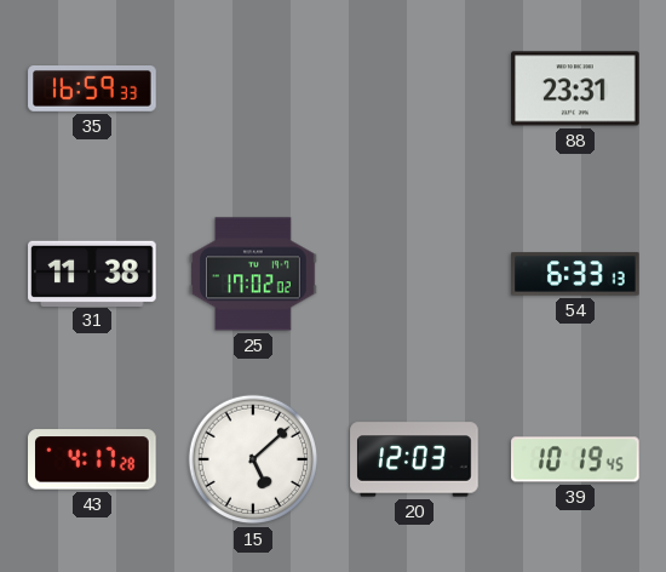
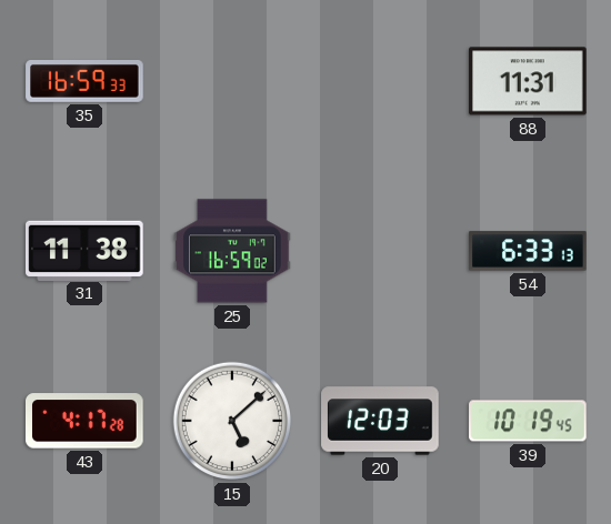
88: 23:31 -> 11:31 (528, 81)
25: 17:02 -> 16:59 (232, 251)
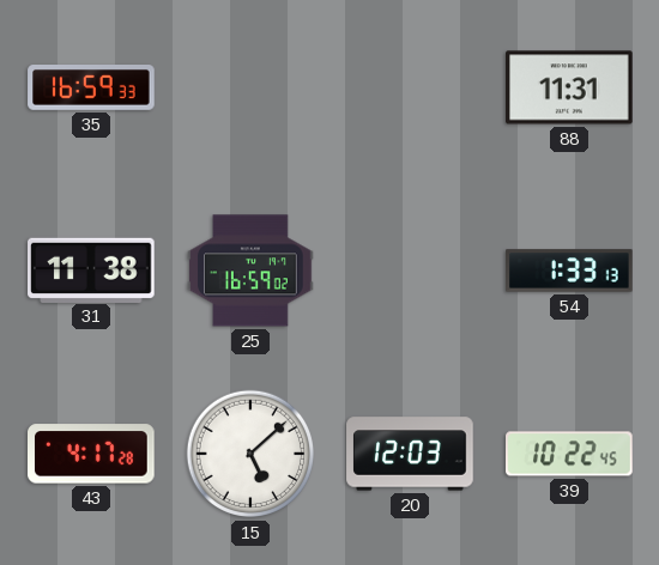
54: 6:33 -> 1:33 (569, 271)
39: 10:19 -> 10:22 (569, 454)
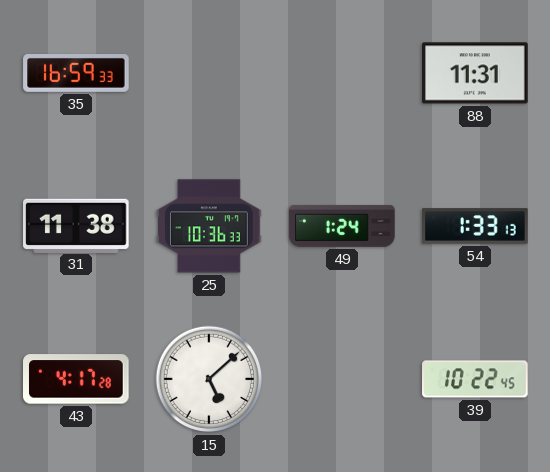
25: 16:59 -> 10:36 (209, 226)
49: none -> 1:24 (342, 226)
20: 12:03 -> none (410, 454)
